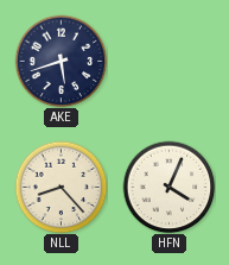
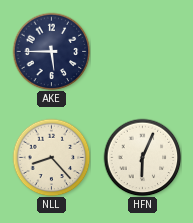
AKE: 5:42 -> 5:45 (51, 51)
HFN: 4:04 -> 6:04 (142, 157)
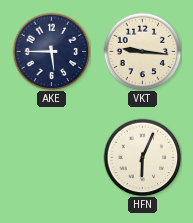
VKT: none -> 9:16 (142, 51)
NLL: 8:23 -> none (51, 157)
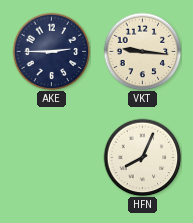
AKE: 5:45 -> 2:45 (51, 51)
HFN: 6:04 -> 8:04 (142, 157)
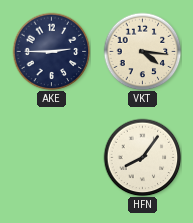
VKT: 9:16 -> 4:16 (142, 51)
HFN: 8:04 -> 8:06 (142, 157)
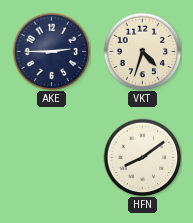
VKT: 4:16 -> 4:33 (142, 51)
HFN: 8:06 -> 8:09 (142, 157)
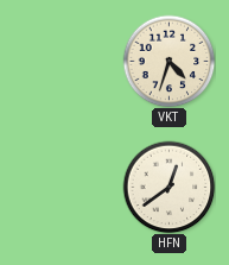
AKE: 2:45 -> none (51, 51)
HFN: 8:09 -> 12:39 (168, 187)
